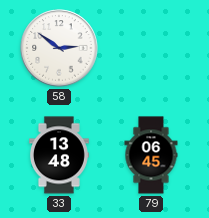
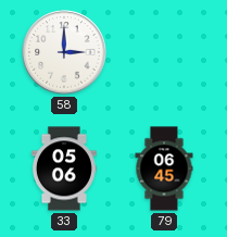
58: 2:51 -> 3:00 (64, 52)
33: 13:48 -> 05:06 (64, 169)
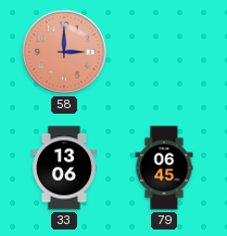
58 dial: white -> salmon (64, 52)
33: 05:06 -> 13:06 (64, 168)
